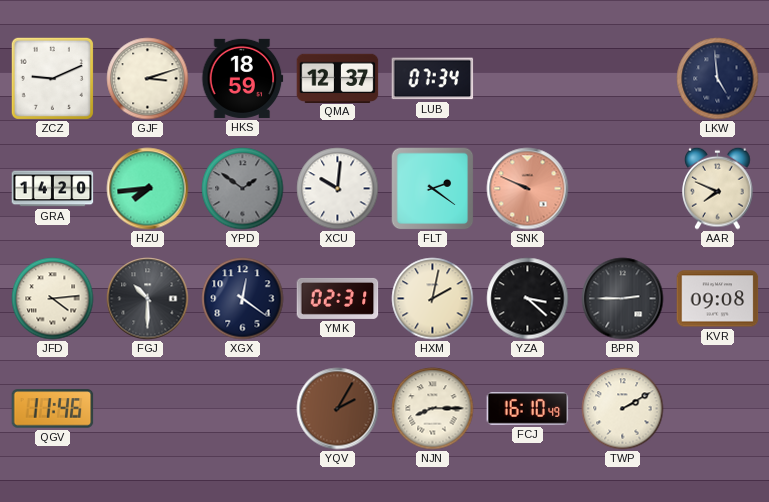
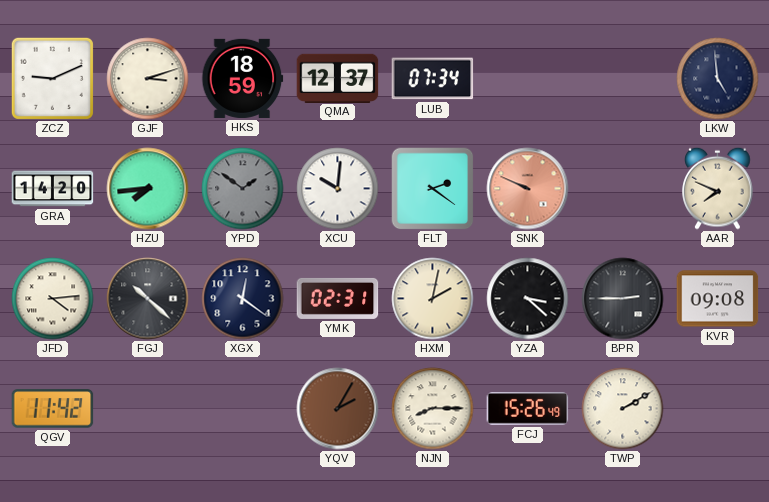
FGJ: 10:30 -> 10:22 (148, 299)
QGV: 11:46 -> 11:42 (53, 409)
FCJ: 16:10 -> 15:26 (528, 409)
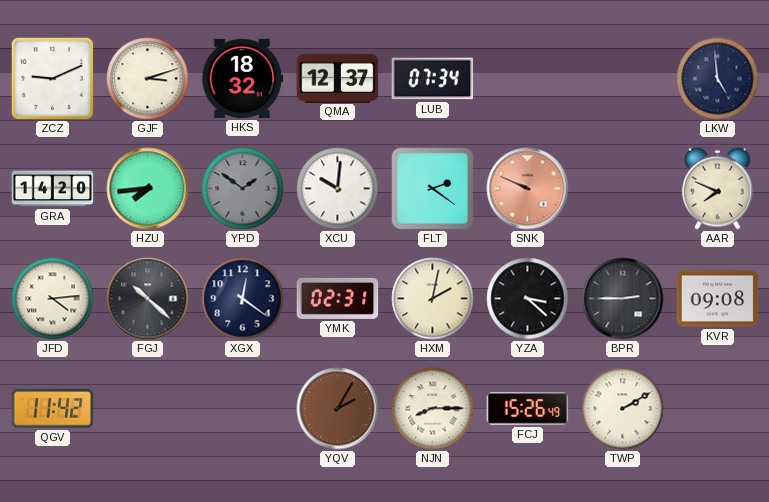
HKS: 18:59 -> 18:32 (243, 78)
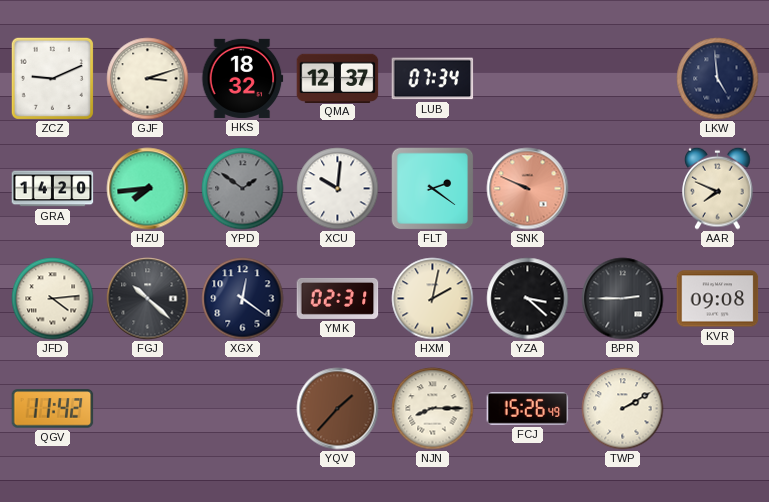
YQV: 2:05 -> 1:37 (338, 409)
